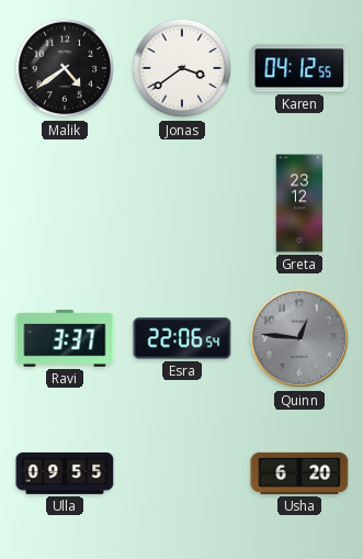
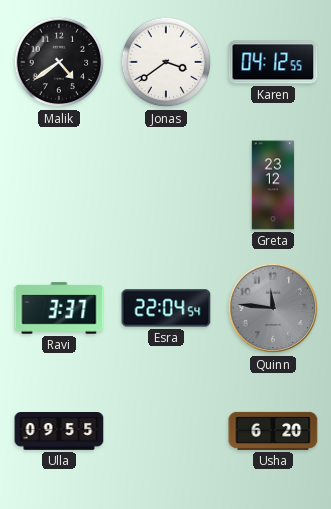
Esra: 22:06 -> 22:04 (166, 308)
Quinn: 12:46 -> 11:46 (273, 308)
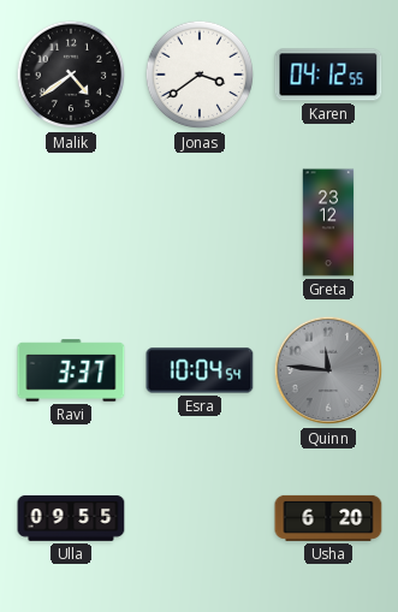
Esra: 22:04 -> 10:04 (200, 370)
